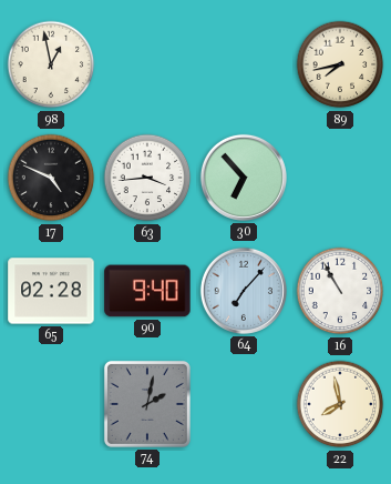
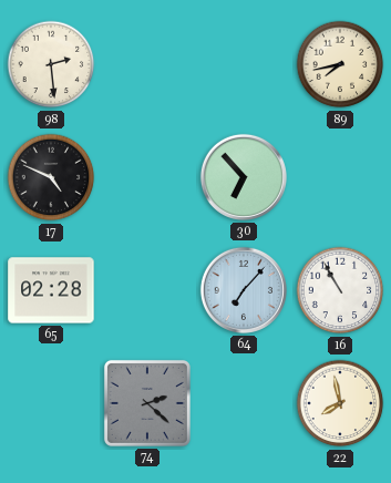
98: 12:58 -> 2:29 (51, 64)
63: 3:44 -> none (147, 178)
90: 9:40 -> none (147, 291)
74: 2:02 -> 2:22 (147, 403)
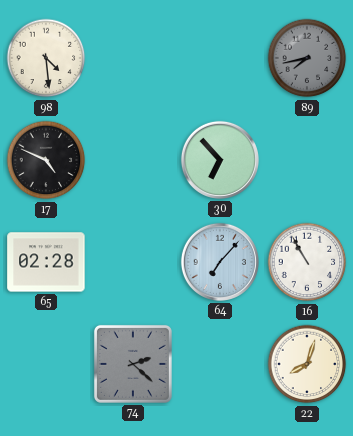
98: 2:29 -> 4:29 (46, 58)
89 dial: cream -> grey (307, 58)
22: 7:58 -> 8:03 (307, 364)
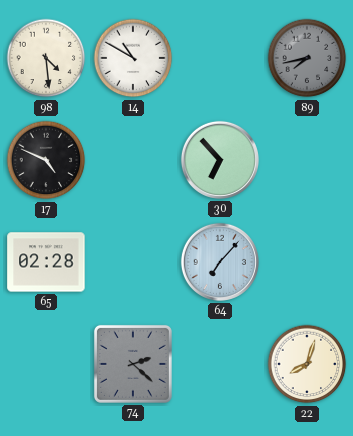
14: none -> 10:50 (133, 58)
16: 10:55 -> none (307, 262)
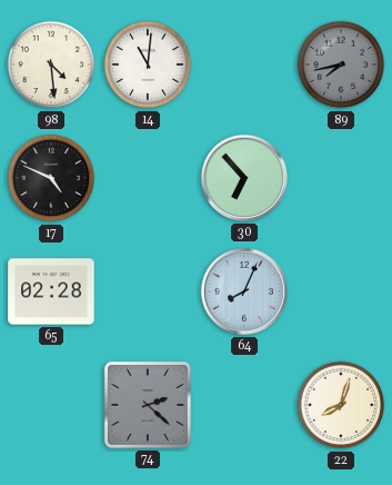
14: 10:50 -> 11:01 (148, 65)
64: 7:07 -> 8:04 (244, 291)
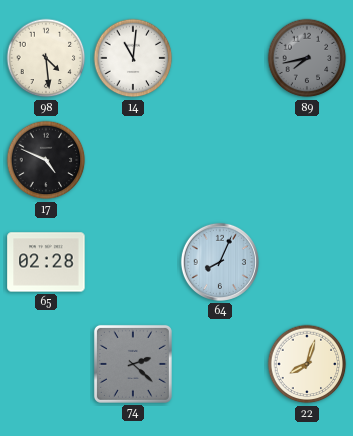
30: 6:53 -> none (244, 178)
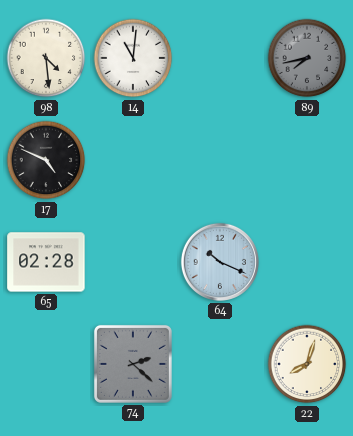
64: 8:04 -> 10:19 (220, 262)
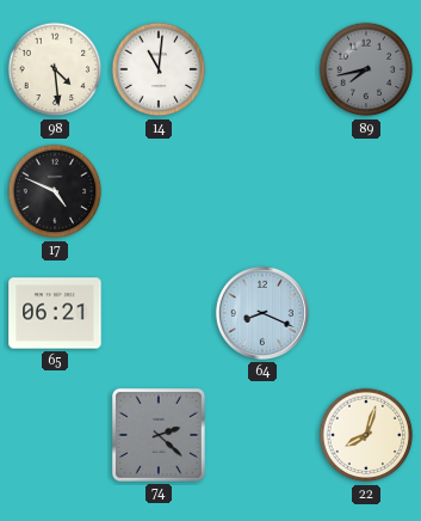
65: 02:28 -> 06:21 (55, 313)
64: 10:19 -> 8:19 (262, 313)
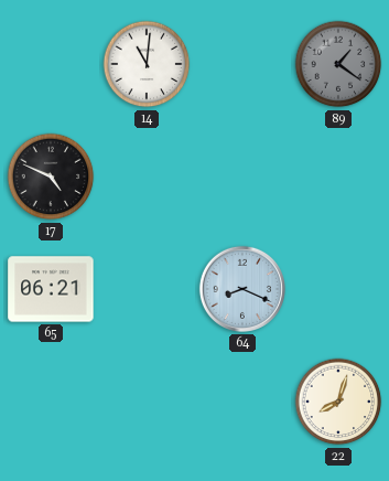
98: 4:29 -> none (55, 69)
89: 7:43 -> 1:21 (338, 64)
74: 2:22 -> none (159, 435)
